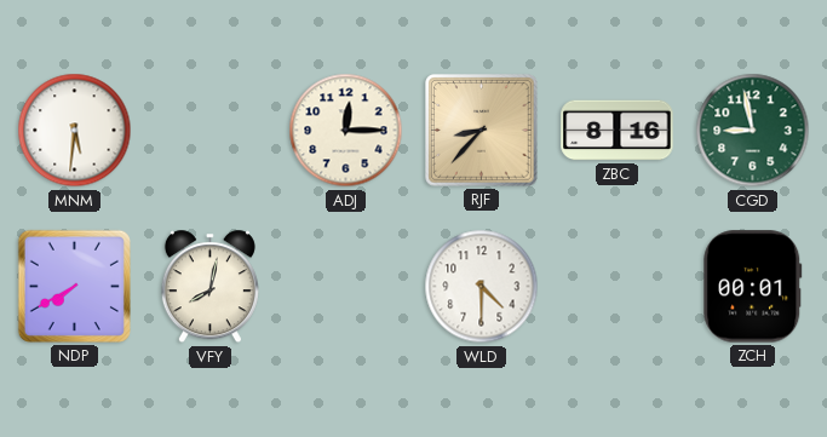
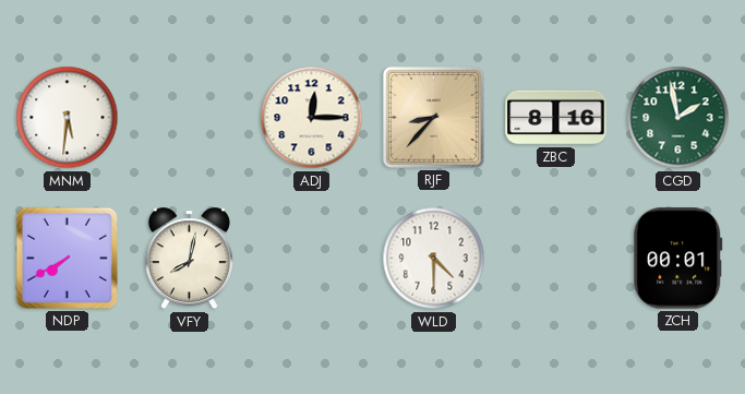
CGD: 8:58 -> 1:58 (678, 118)
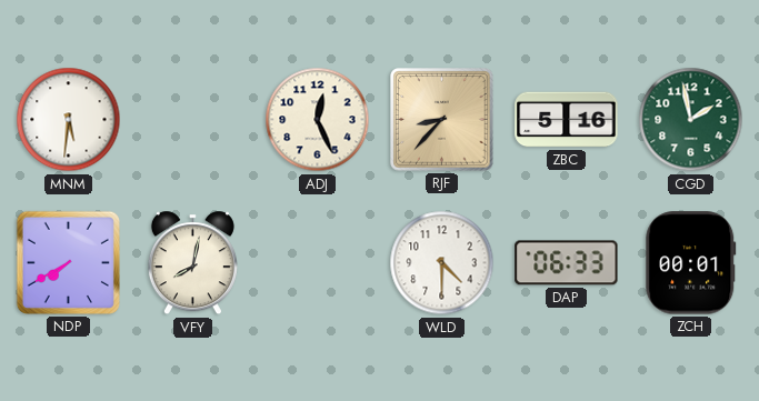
ADJ: 12:15 -> 12:26 (318, 120)
ZBC: 8:16 -> 5:16 (567, 120)
DAP: none -> 06:33 (567, 263)
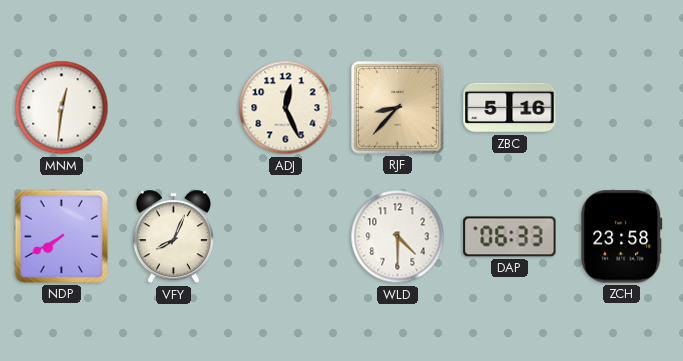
MNM: 5:31 -> 12:31 (62, 108)
CGD: 1:58 -> none (691, 120)
VFY: 8:02 -> 8:04 (173, 237)
ZCH: 00:01 -> 23:58 (622, 237)
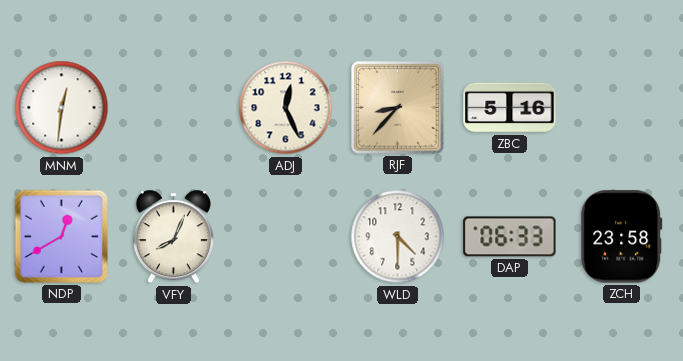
NDP: 7:40 -> 12:40 (61, 236)
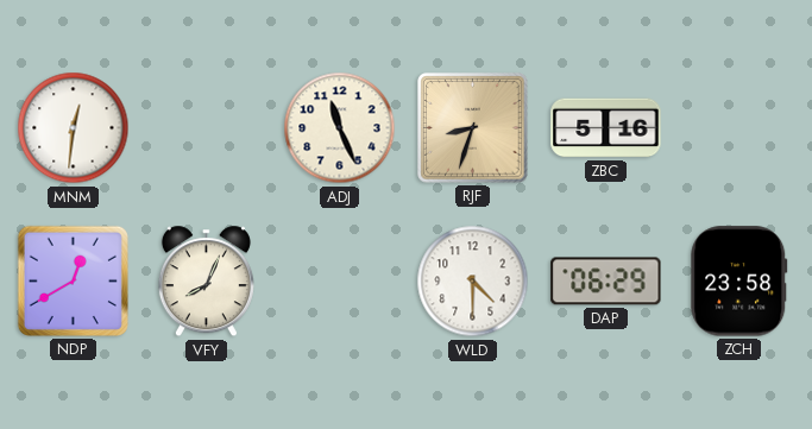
ADJ: 12:26 -> 11:26 (340, 128)
RJF: 8:37 -> 8:33 (473, 128)
DAP: 06:33 -> 06:29 (606, 282)
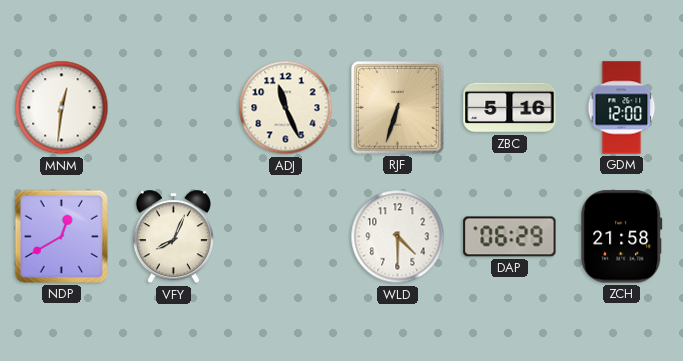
RJF: 8:33 -> 6:33 (398, 108)
GDM: none -> 12:00 (622, 108)
ZCH: 23:58 -> 21:58 (622, 237)
